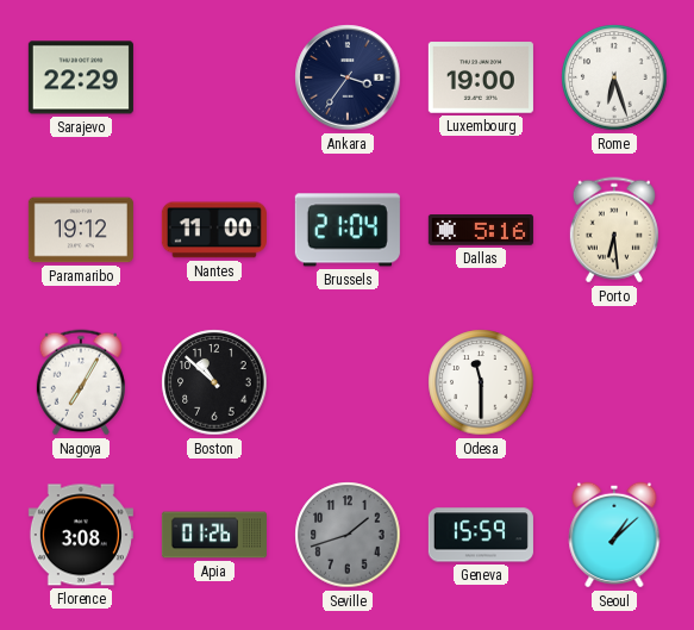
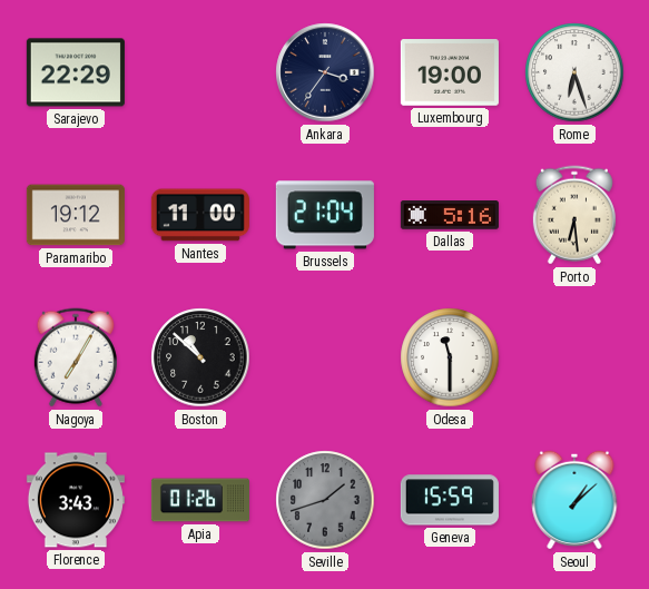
Florence: 3:08 -> 3:43 (76, 500)
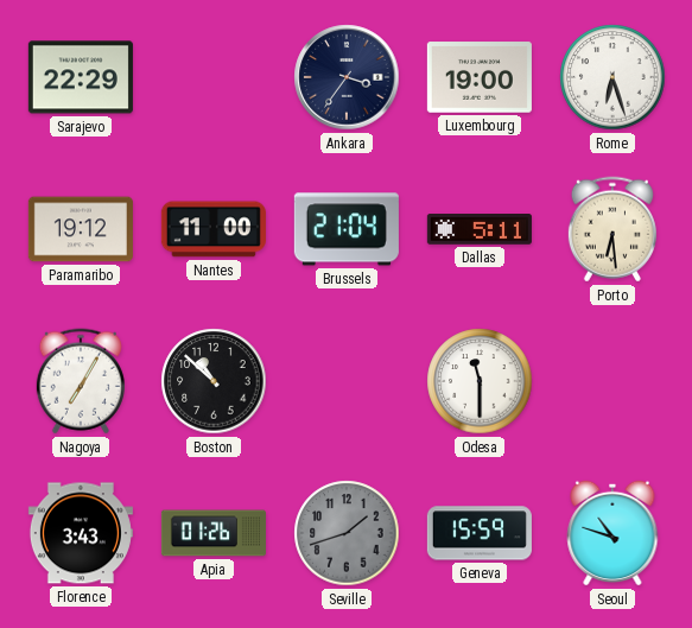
Dallas: 5:16 -> 5:11 (480, 230)
Seoul: 1:08 -> 10:48 (612, 533)
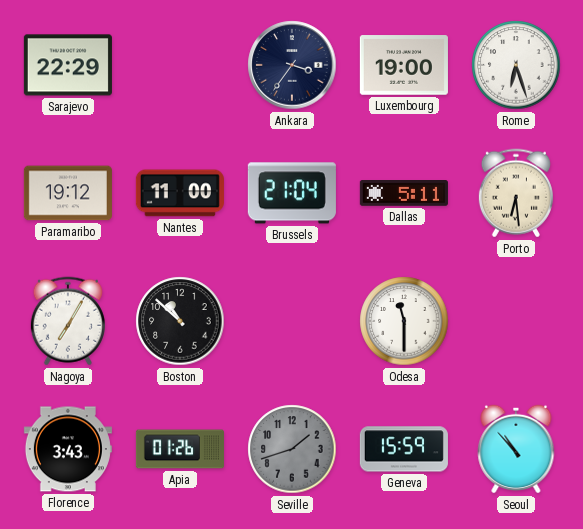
Seoul: 10:48 -> 10:53 (516, 449)
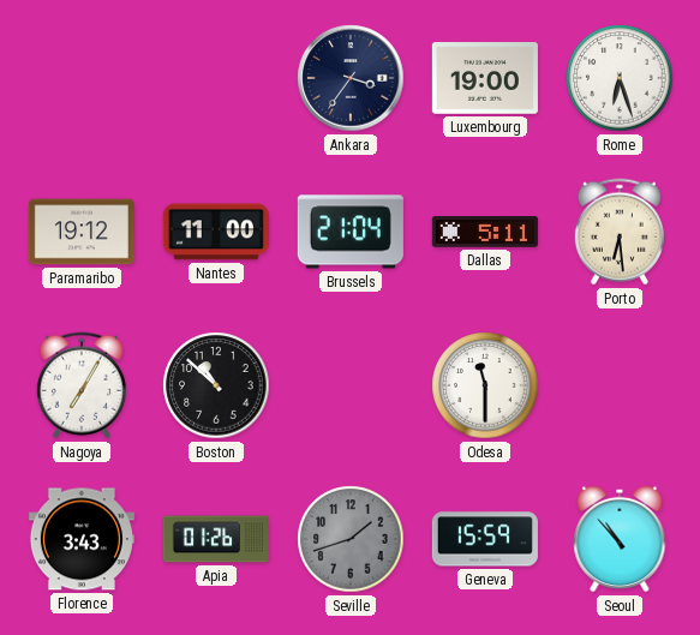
Sarajevo: 22:29 -> none (68, 65)
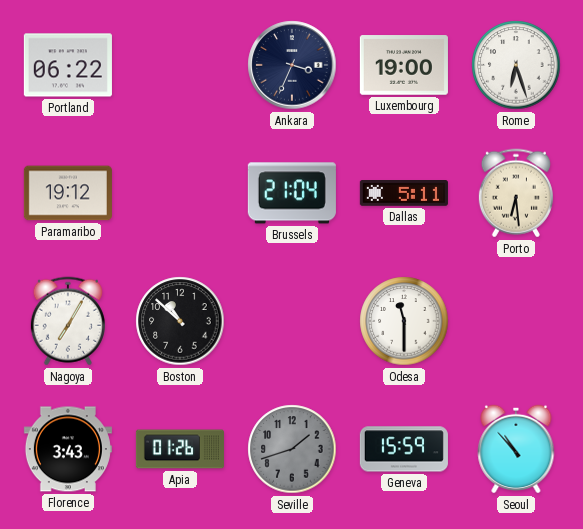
Portland: none -> 06:22 (68, 65)
Ankara: 3:36 -> 3:34 (292, 65)
Nantes: 11:00 -> none (216, 232)
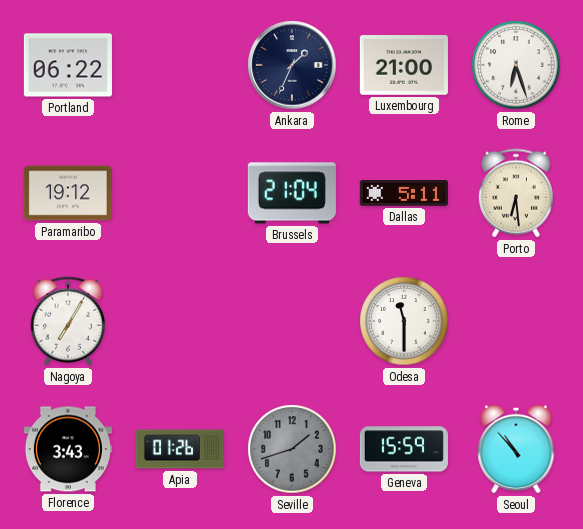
Ankara: 3:34 -> 1:34 (292, 65)
Luxembourg: 19:00 -> 21:00 (404, 65)
Boston: 10:52 -> none (180, 321)
